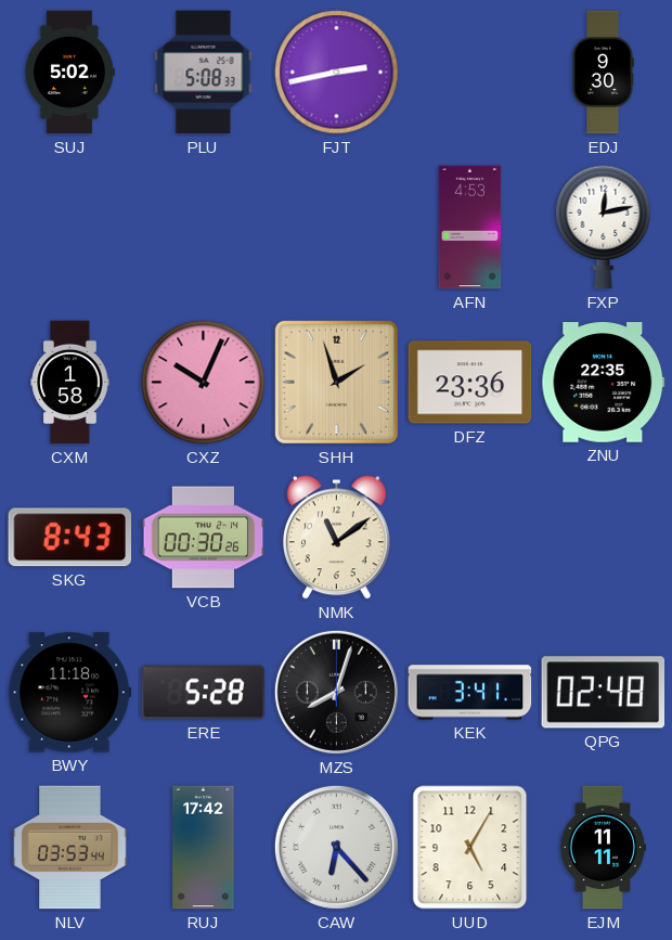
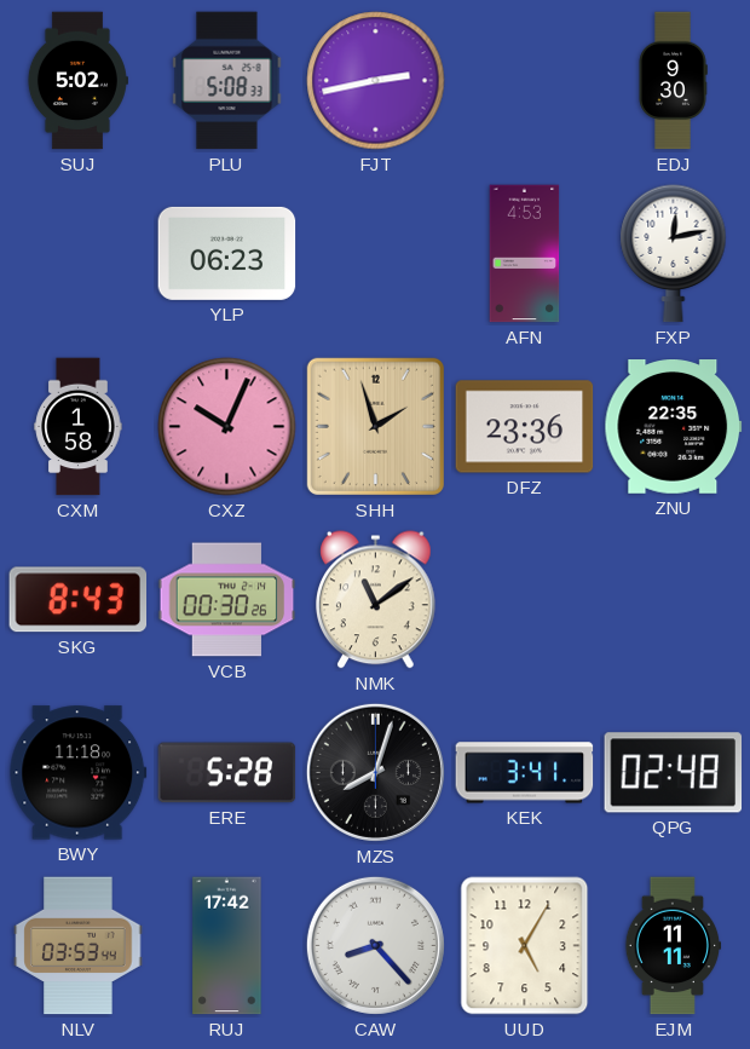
YLP: none -> 06:23 (227, 253)
CAW: 6:23 -> 8:23 (375, 945)
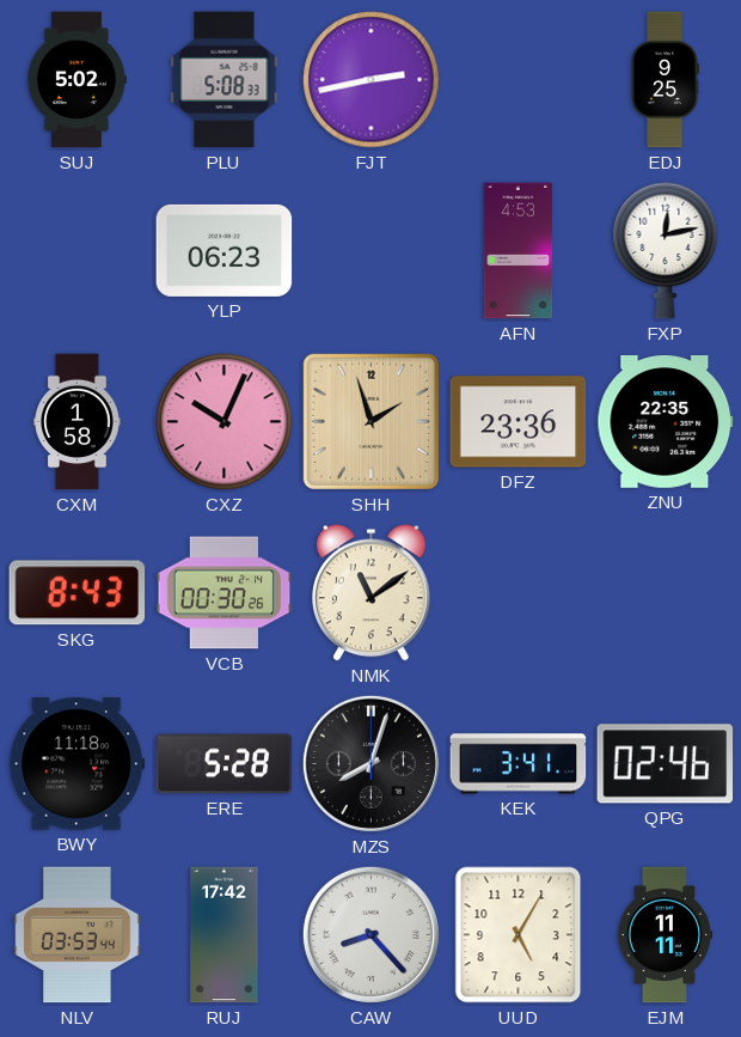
EDJ: 9:30 -> 9:25 (665, 80)
QPG: 02:48 -> 02:46 (666, 764)
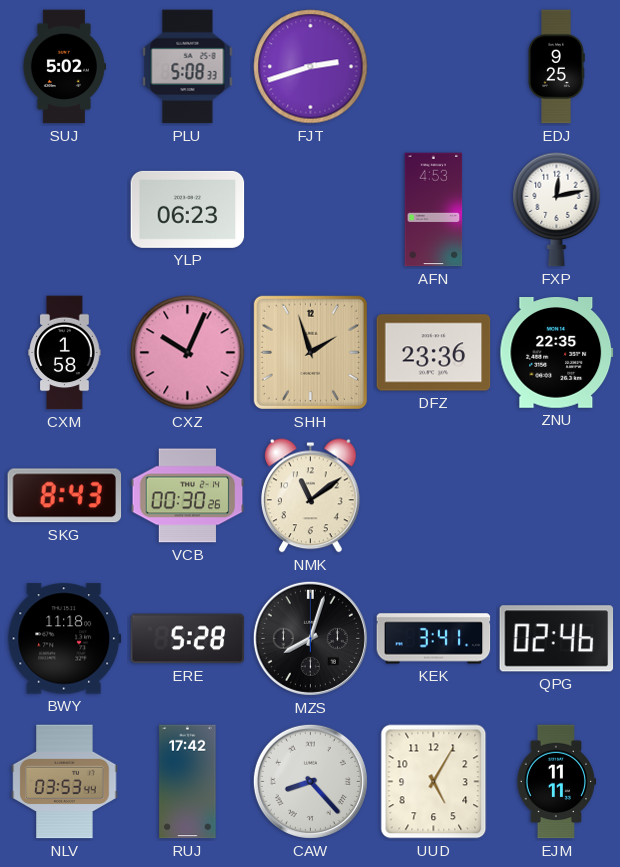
FJT: 2:43 -> 2:42 (311, 67)
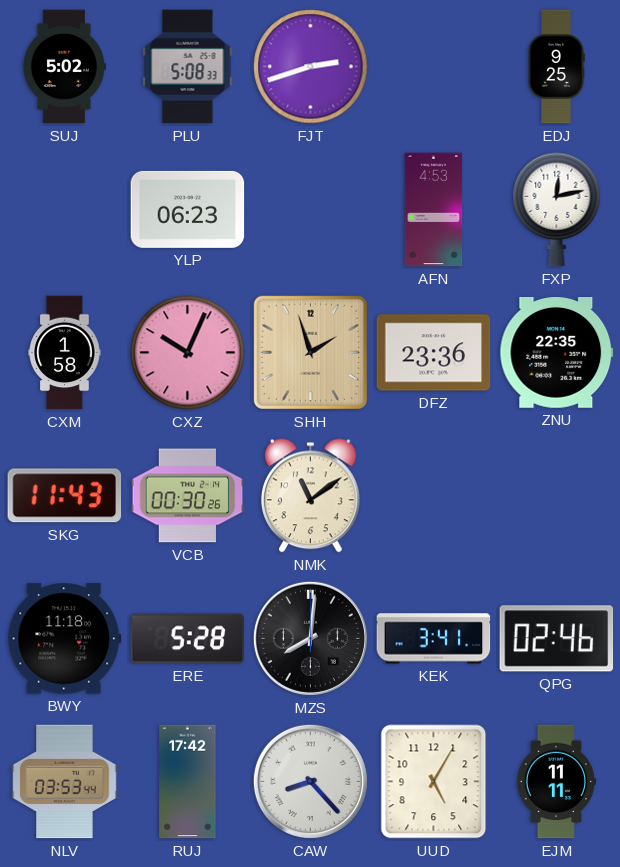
SKG: 8:43 -> 11:43 (65, 496)
MZS: 8:03 -> 8:01 (310, 638)
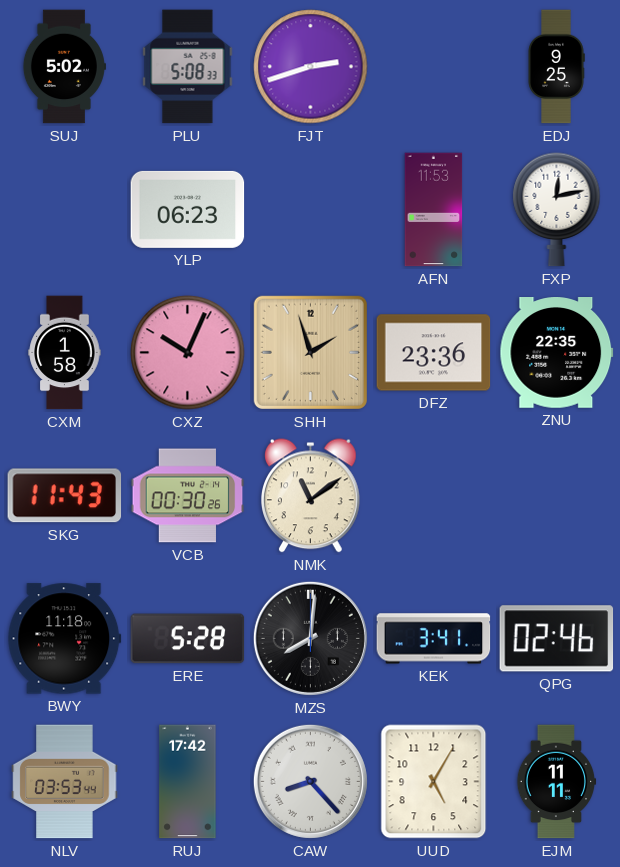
AFN: 4:53 -> 11:53 (434, 210)
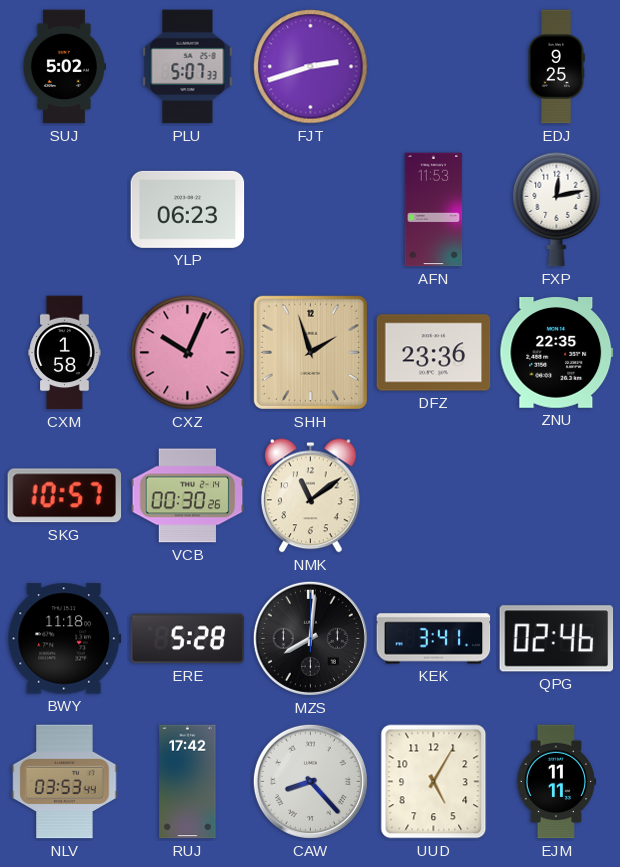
PLU: 5:08 -> 5:07 (188, 67)
SKG: 11:43 -> 10:57 (65, 496)
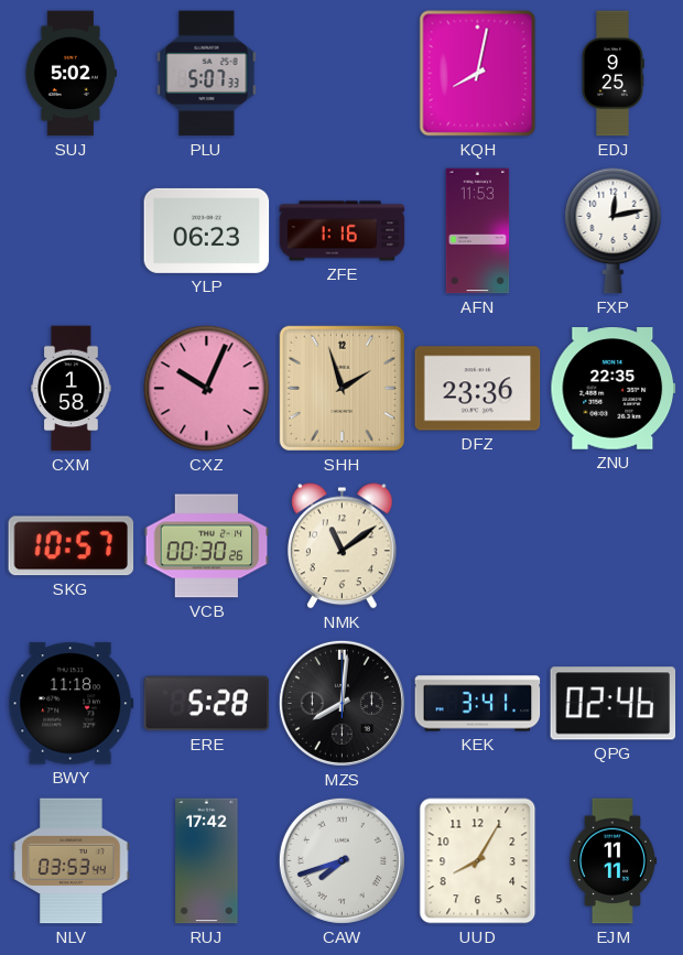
FJT: 2:42 -> none (311, 67)
KQH: none -> 8:02 (478, 74)
ZFE: none -> 1:16 (343, 231)
CAW: 8:23 -> 7:42 (341, 860)
UUD: 5:05 -> 8:05 (478, 861)
